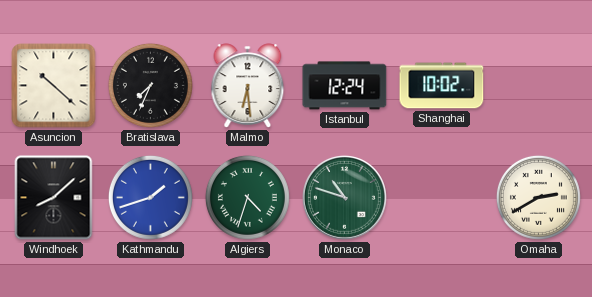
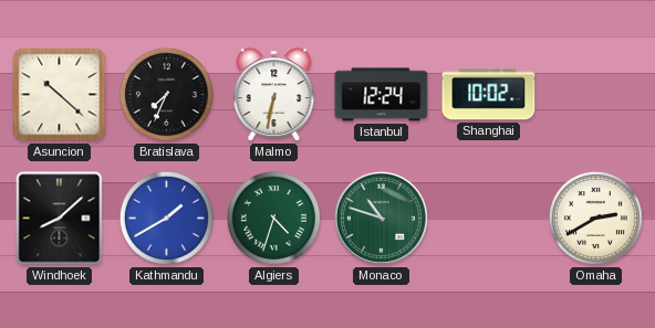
Malmo: 6:29 -> 6:32 (274, 95)
Kathmandu: 1:42 -> 1:40 (166, 218)
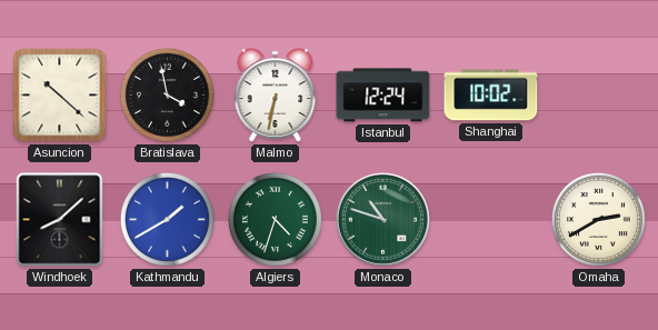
Bratislava: 7:34 -> 3:58 (167, 94)
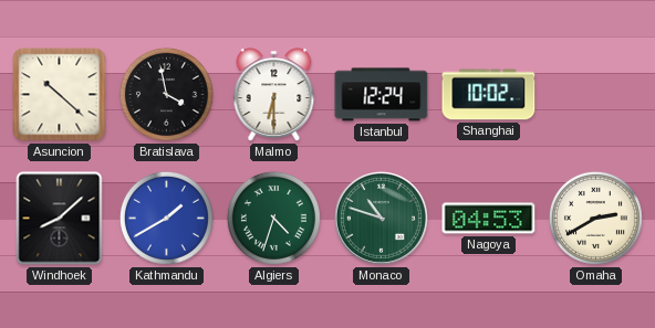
Malmo: 6:32 -> 6:30 (274, 95)
Nagoya: none -> 04:53 (489, 219)
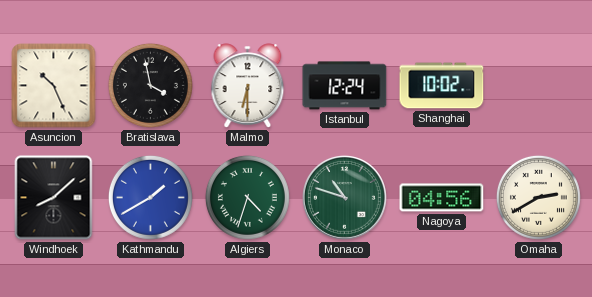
Asuncion: 10:22 -> 10:26 (54, 86)
Nagoya: 04:53 -> 04:56 (442, 198)
